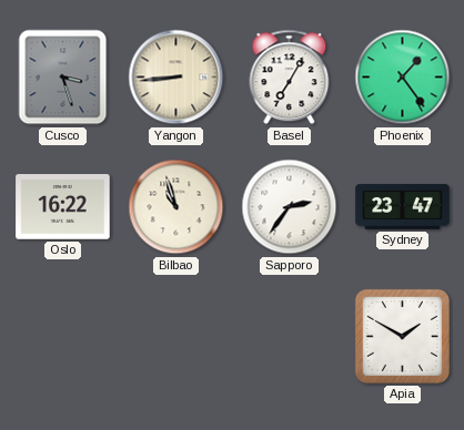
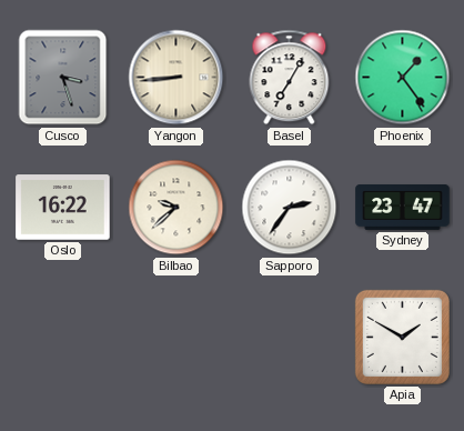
Bilbao: 10:57 -> 9:38 (176, 208)
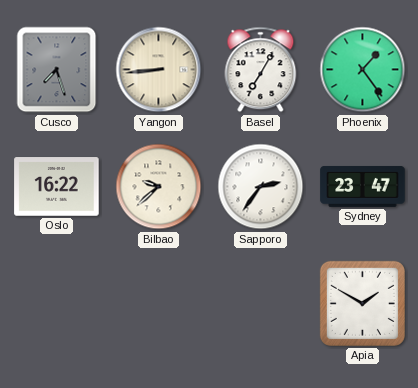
Cusco: 3:27 -> 7:27 (57, 70)
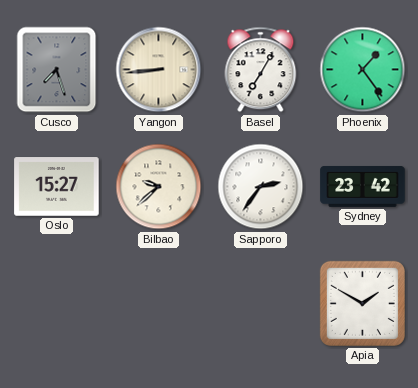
Oslo: 16:22 -> 15:27 (57, 187)
Sydney: 23:47 -> 23:42 (363, 187)
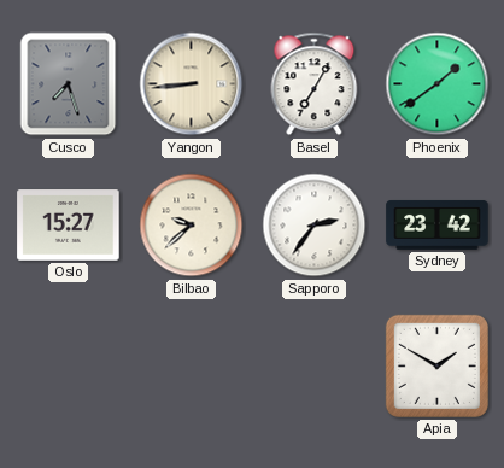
Phoenix: 1:24 -> 1:39 (438, 84)
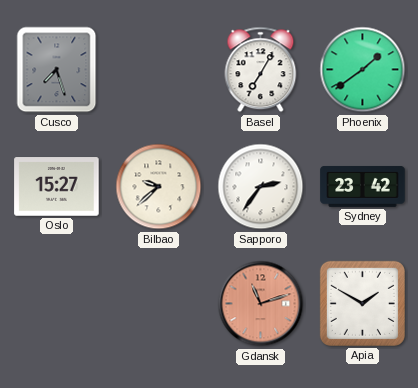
Yangon: 8:44 -> none (192, 84)
Gdansk: none -> 11:12 (261, 304)
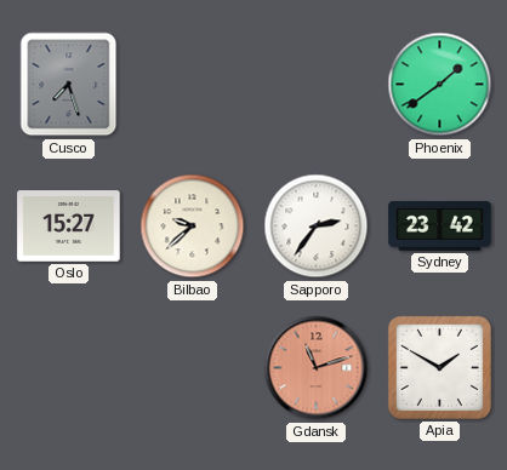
Basel: 7:05 -> none (261, 70)
